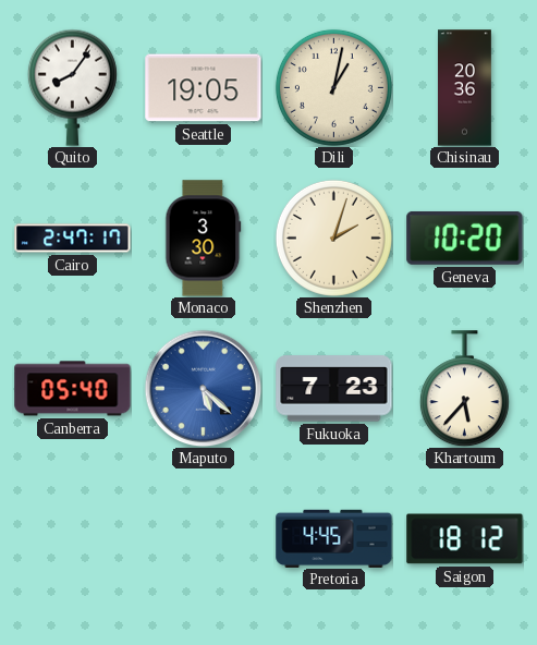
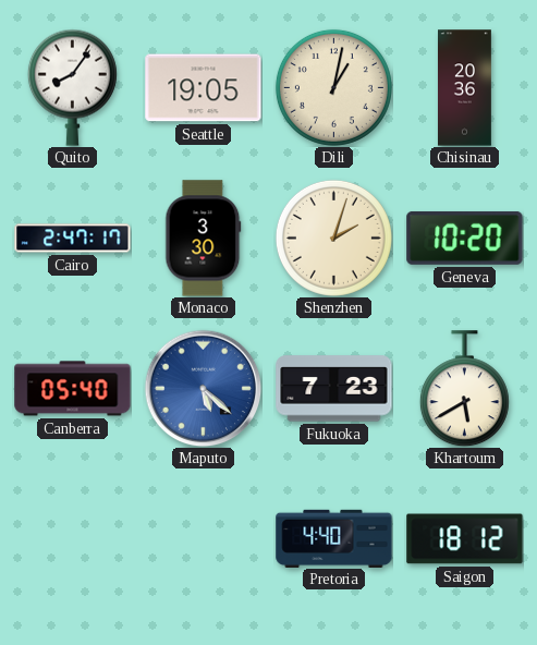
Khartoum: 5:37 -> 5:40 (464, 389)
Pretoria: 4:45 -> 4:40 (334, 538)
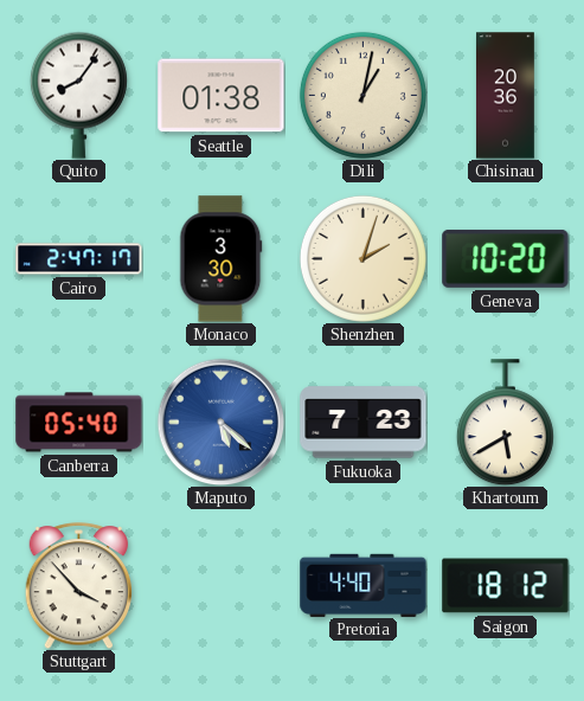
Seattle: 19:05 -> 01:38 (222, 96)
Stuttgart: none -> 3:53 (79, 586)
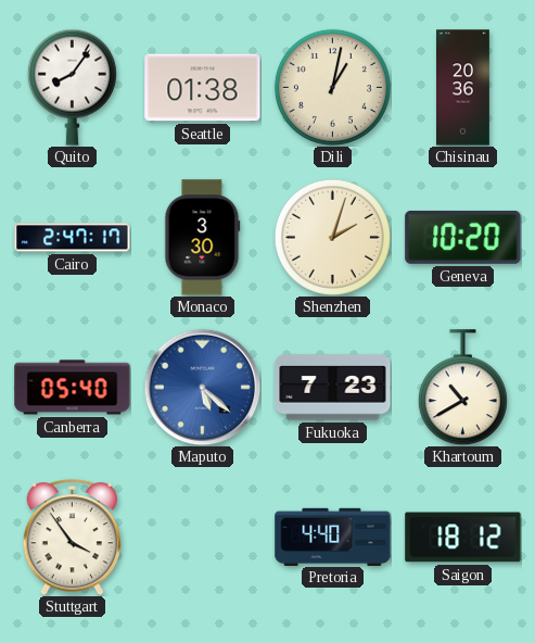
Khartoum: 5:40 -> 10:40 (462, 388)
Stuttgart: 3:53 -> 3:54 (73, 538)
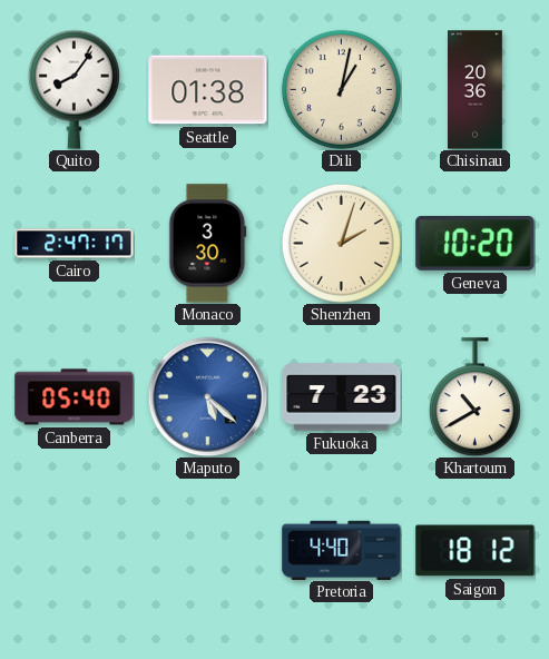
Stuttgart: 3:54 -> none (73, 538)
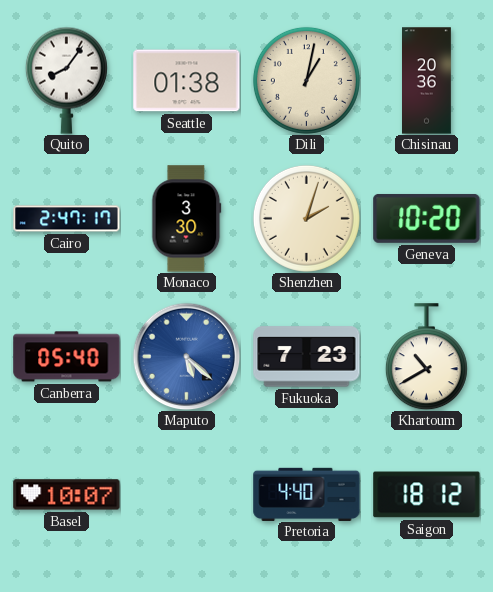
Basel: none -> 10:07 (67, 495)
